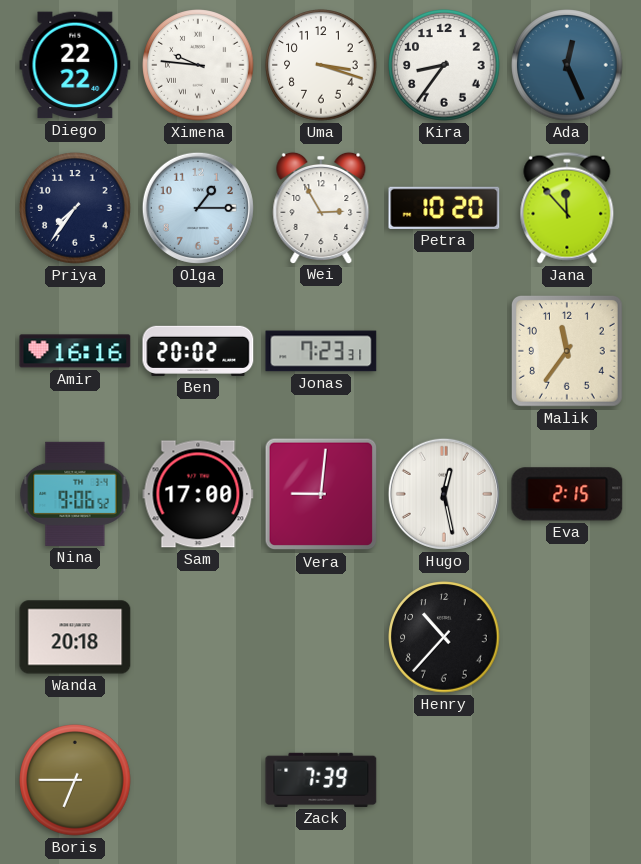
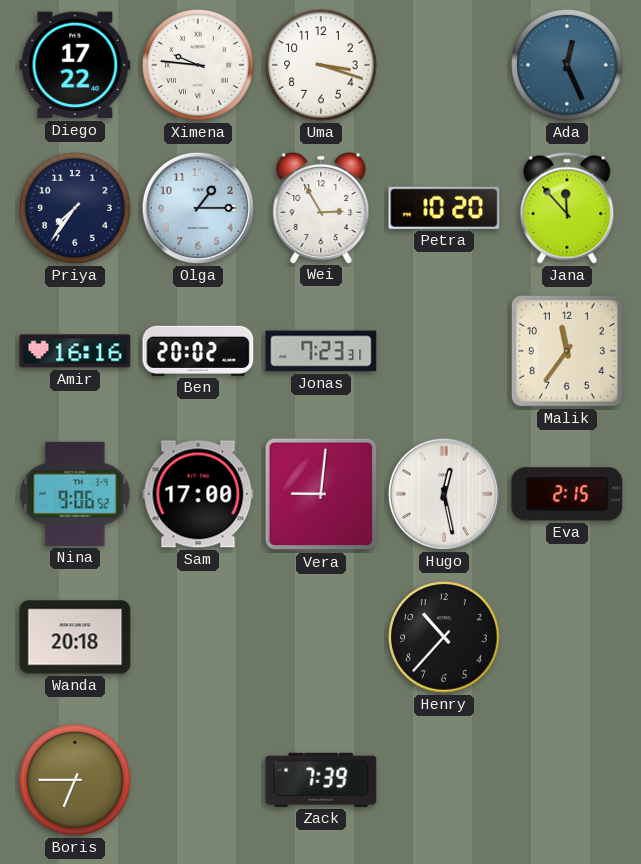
Diego: 22:22 -> 17:22 (75, 65)
Kira: 8:36 -> none (444, 65)
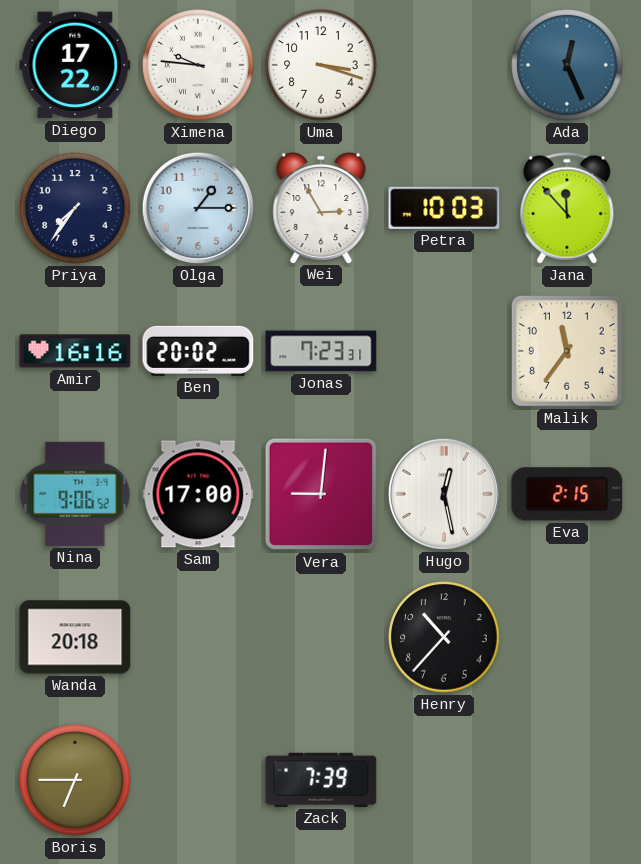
Petra: 10:20 -> 10:03 (444, 208)
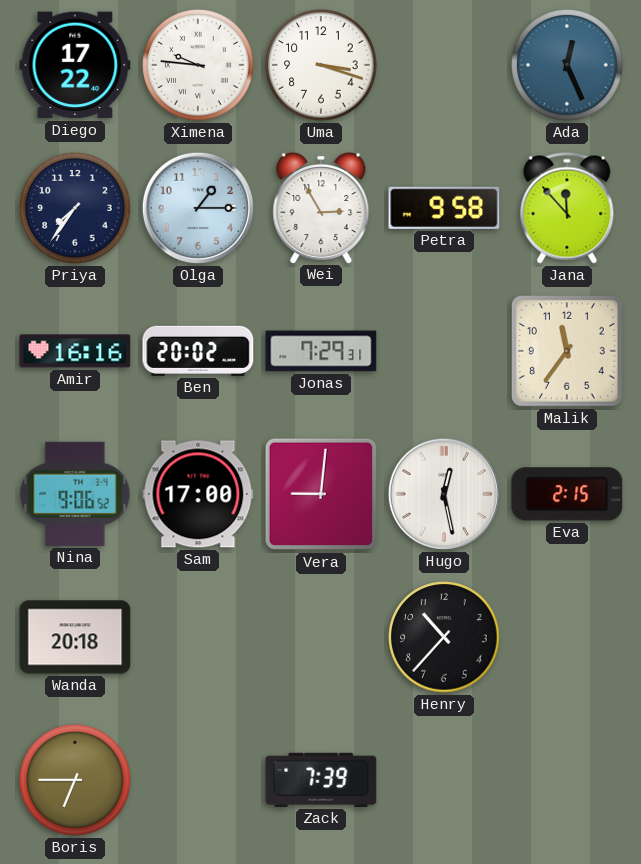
Petra: 10:03 -> 9:58 (444, 208)
Jonas: 7:23 -> 7:29 (321, 351)
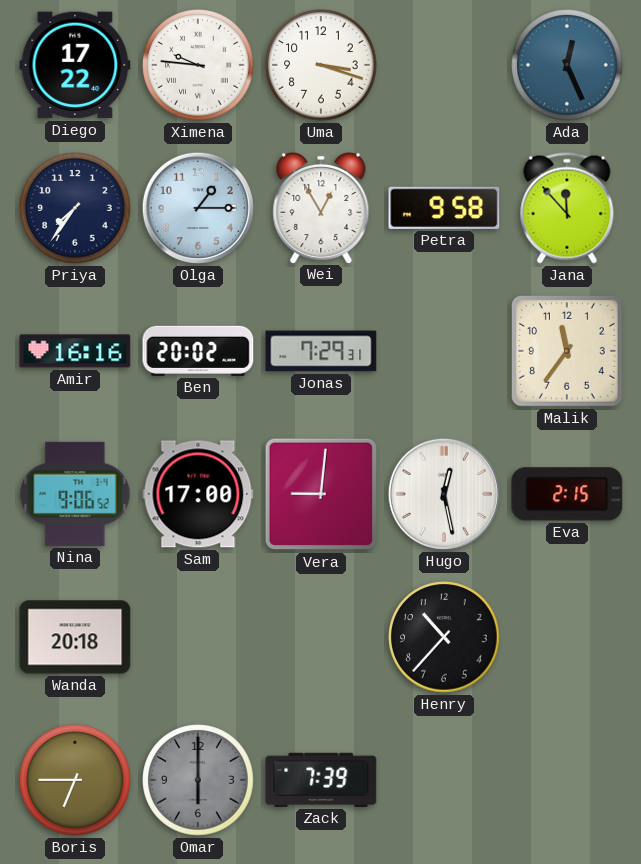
Wei: 2:55 -> 12:55 (321, 207)
Omar: none -> 6:00 (198, 780)
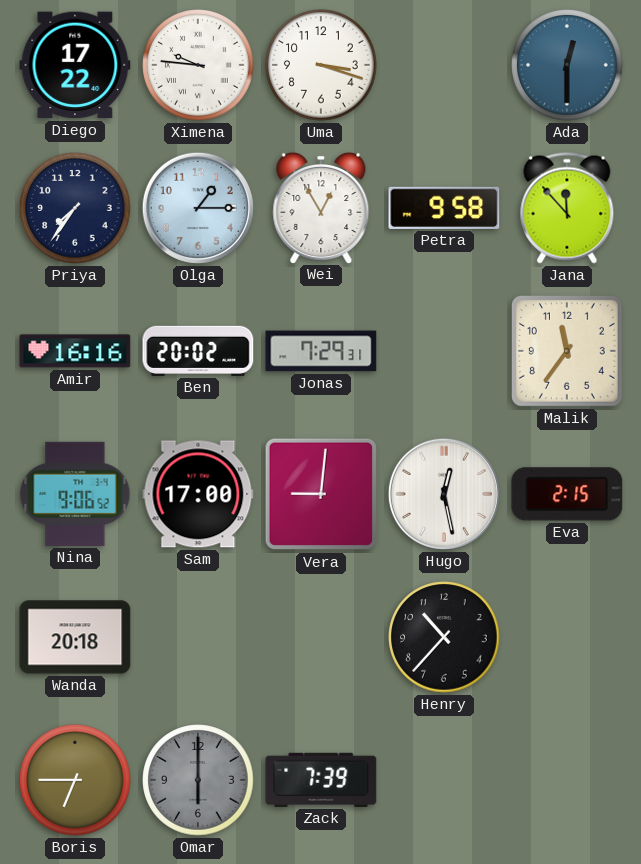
Ada: 12:26 -> 12:30 (567, 65)
